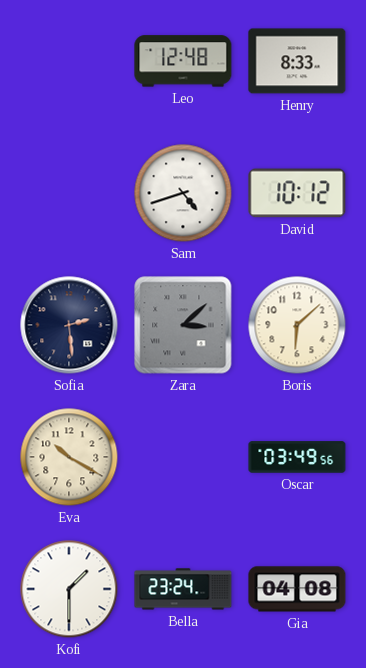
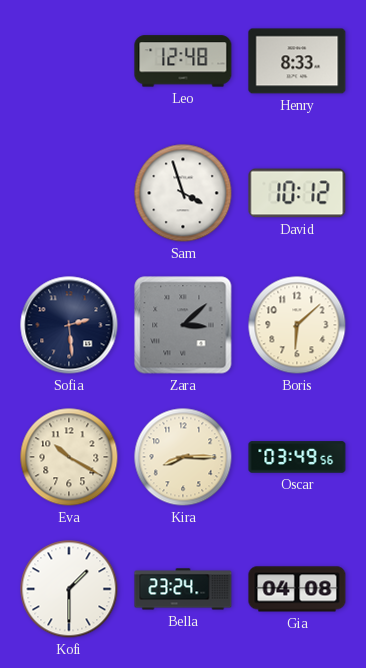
Sam: 4:42 -> 3:57 (183, 193)
Kira: none -> 8:15 (183, 457)
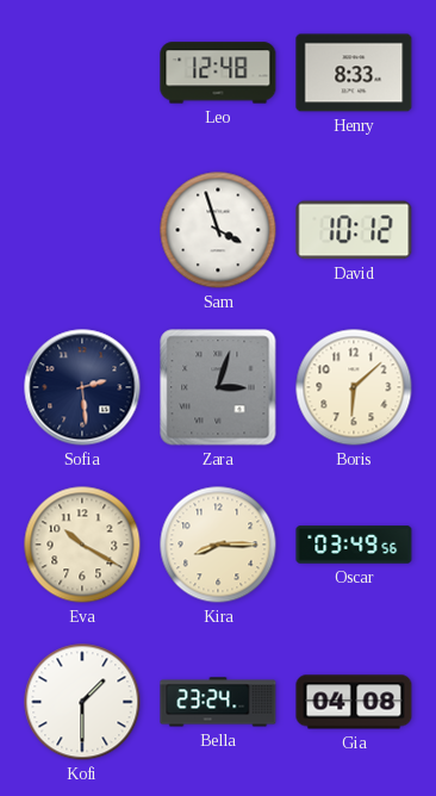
Zara: 3:08 -> 3:03 (218, 387)
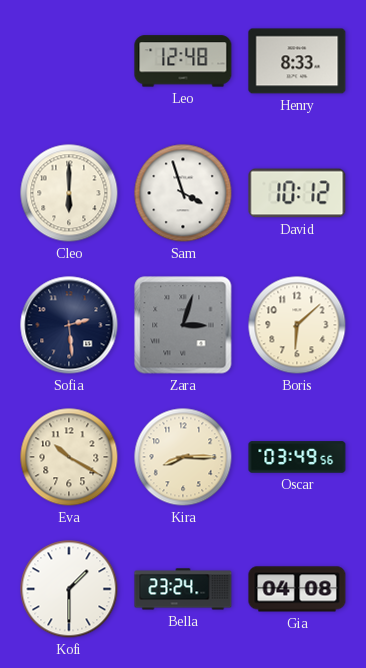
Cleo: none -> 6:00 (69, 193)
